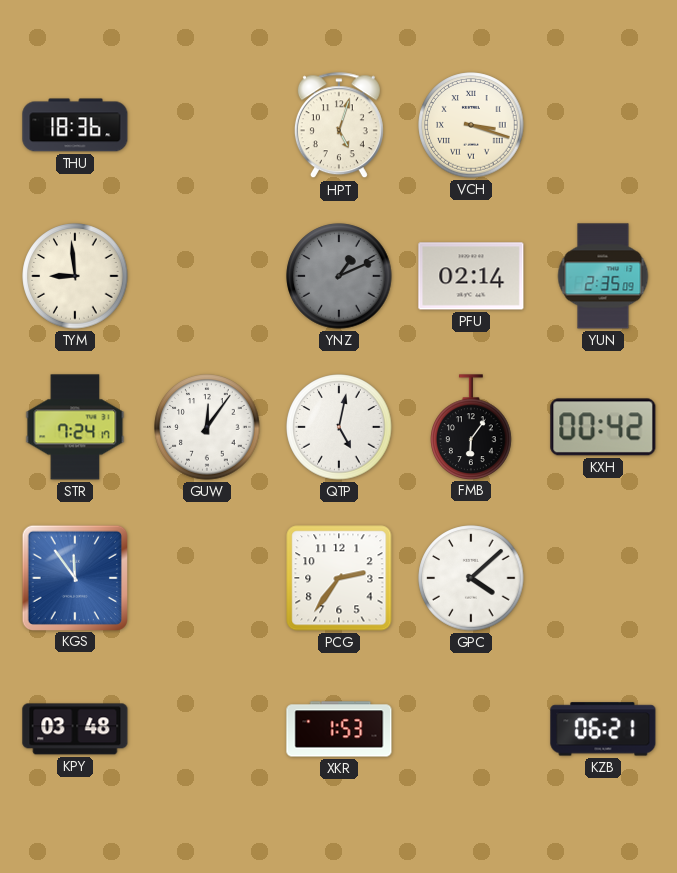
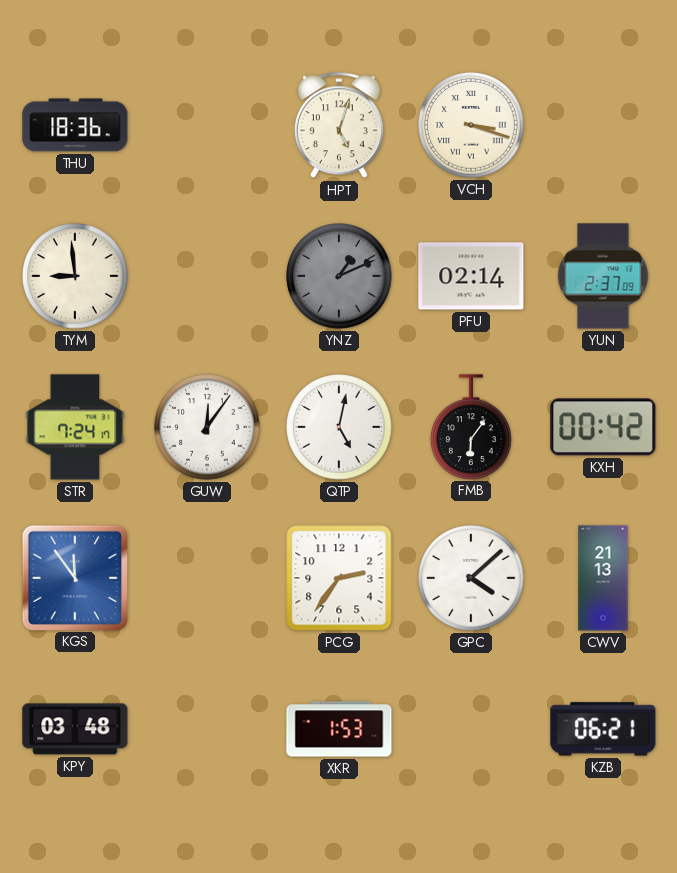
YUN: 2:35 -> 2:37 (603, 276)
CWV: none -> 21:13 (603, 578)
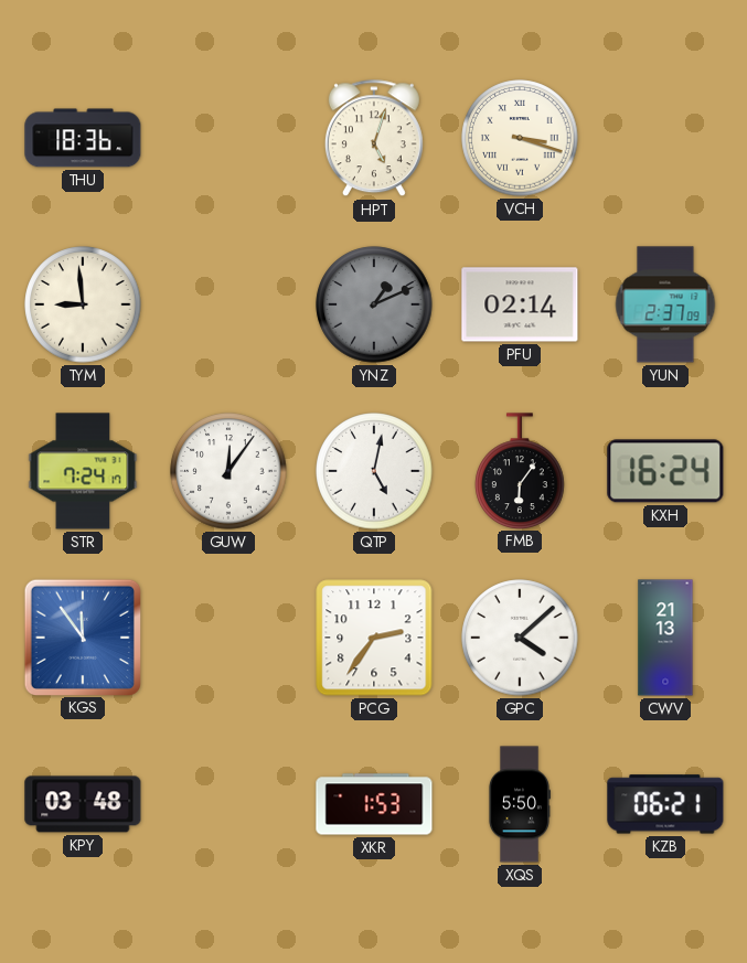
KXH: 00:42 -> 16:24 (665, 471)
XQS: none -> 5:50 (519, 804)
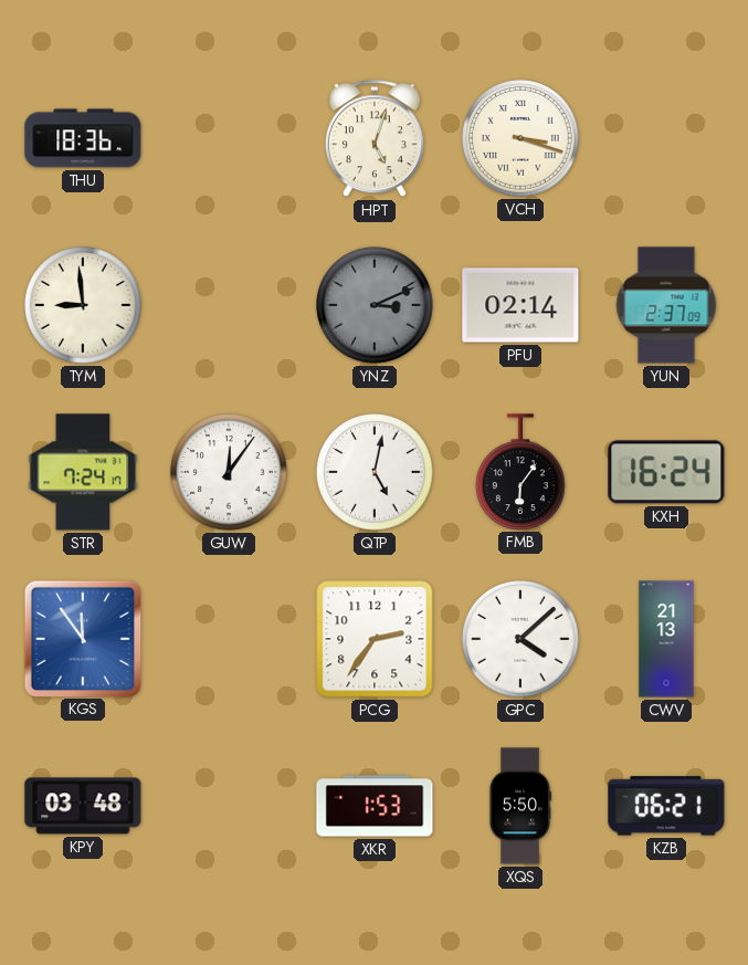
YNZ: 1:11 -> 3:11 (375, 305)
